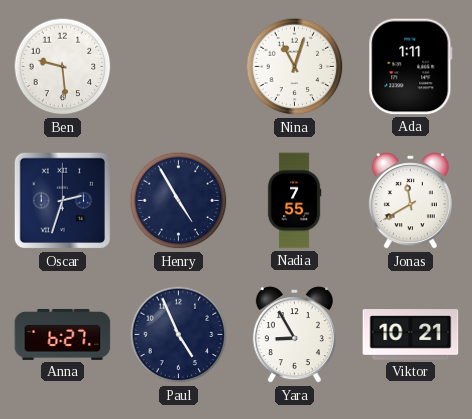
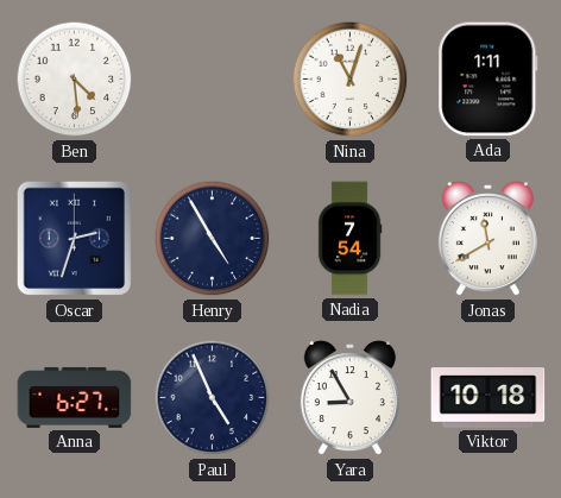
Ben: 9:29 -> 4:29 (75, 80)
Nadia: 7:55 -> 7:54 (349, 239)
Viktor: 10:21 -> 10:18 (488, 398)
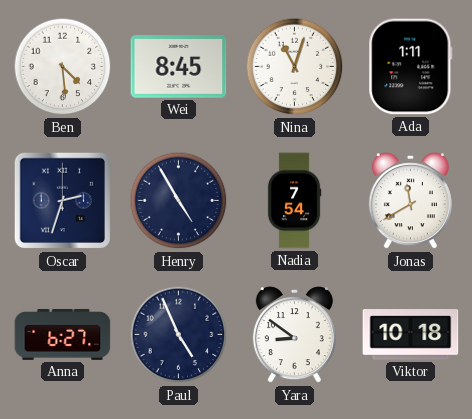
Wei: none -> 8:45 (179, 67)
Yara: 8:55 -> 8:51 (294, 335)
